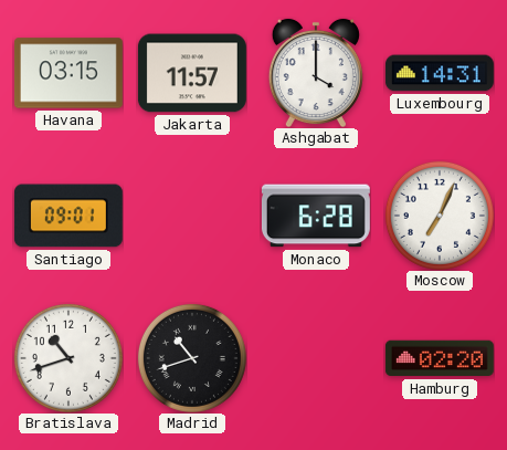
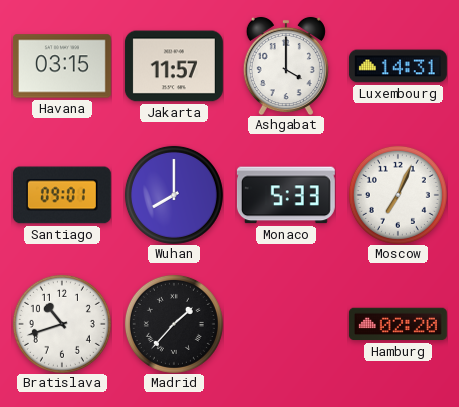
Wuhan: none -> 8:00 (174, 195)
Monaco: 6:28 -> 5:33 (286, 195)
Madrid: 10:42 -> 1:37 (174, 324)
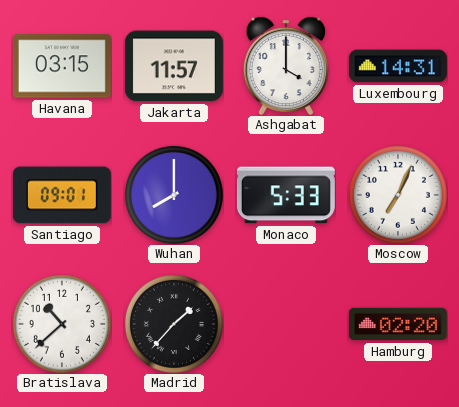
Bratislava: 10:42 -> 10:38 (62, 324)
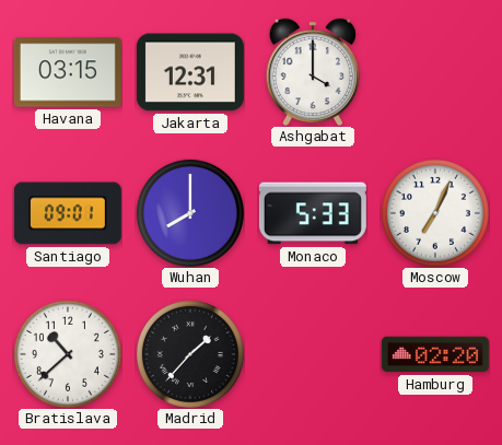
Jakarta: 11:57 -> 12:31 (190, 72)
Luxembourg: 14:31 -> none (398, 66)
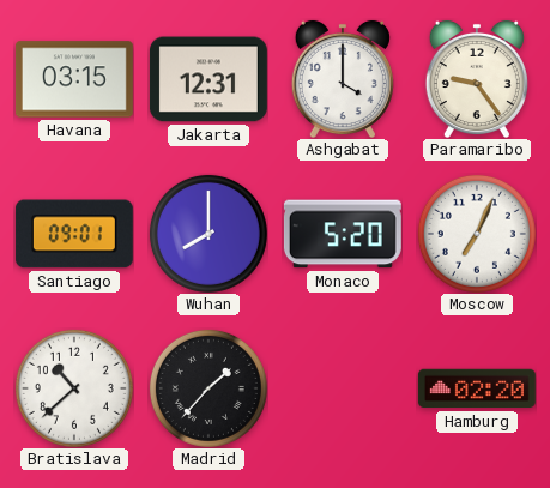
Paramaribo: none -> 9:24 (477, 79)
Monaco: 5:33 -> 5:20 (343, 234)
